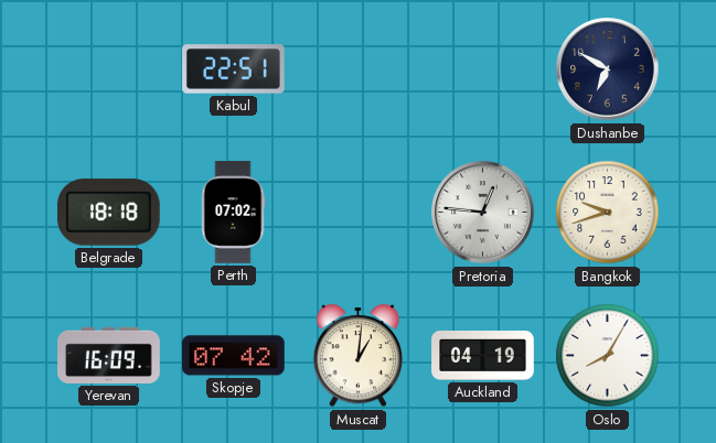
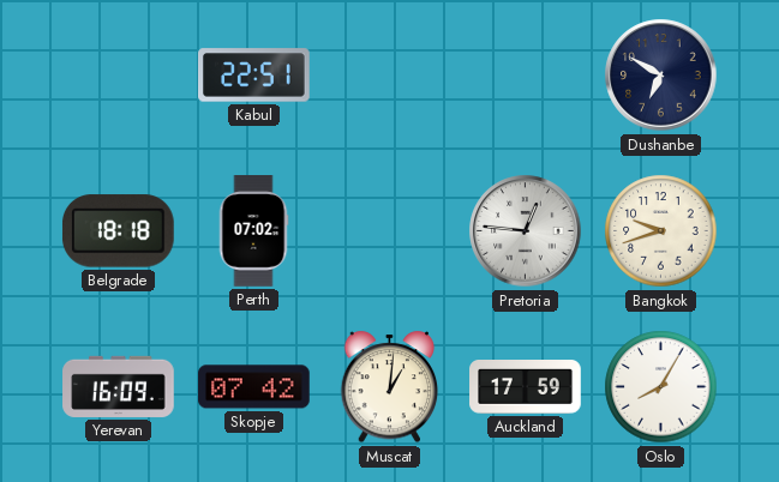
Auckland: 04:19 -> 17:59 (526, 387)
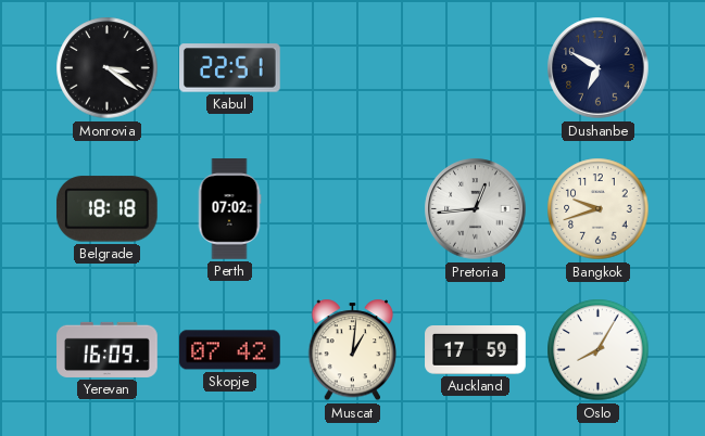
Monrovia: none -> 3:21 (108, 68)
Pretoria: 12:46 -> 12:44 (476, 209)
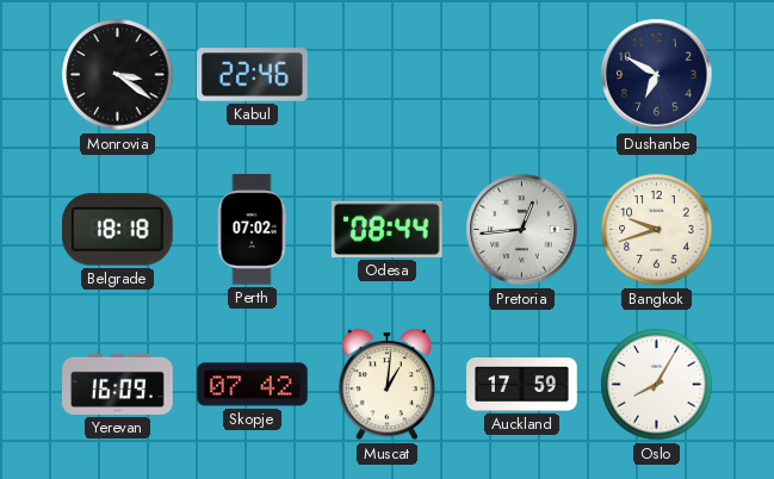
Kabul: 22:51 -> 22:46 (253, 75)
Odesa: none -> 08:44 (388, 229)
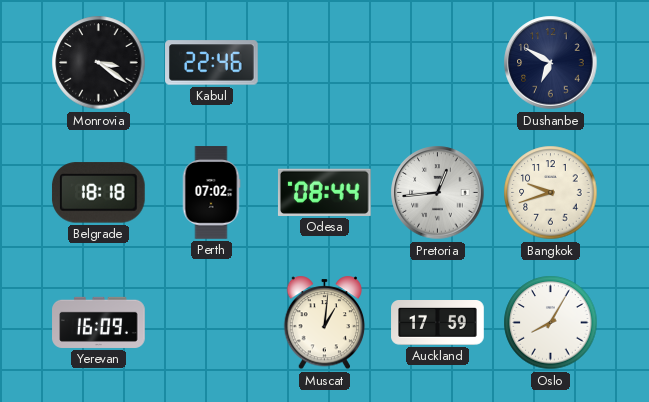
Skopje: 07:42 -> none (253, 385)
